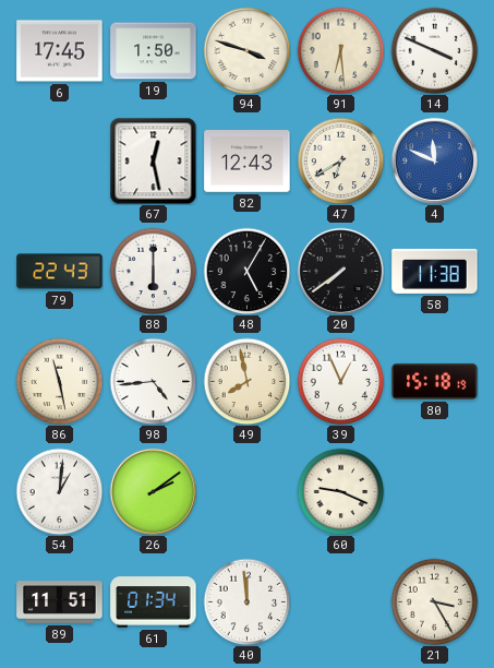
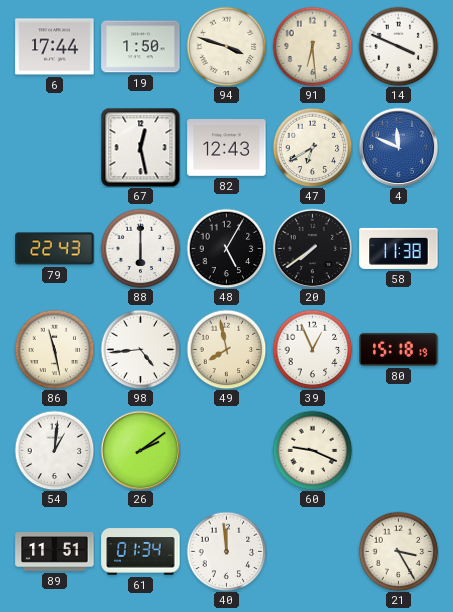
6: 17:45 -> 17:44 (55, 47)
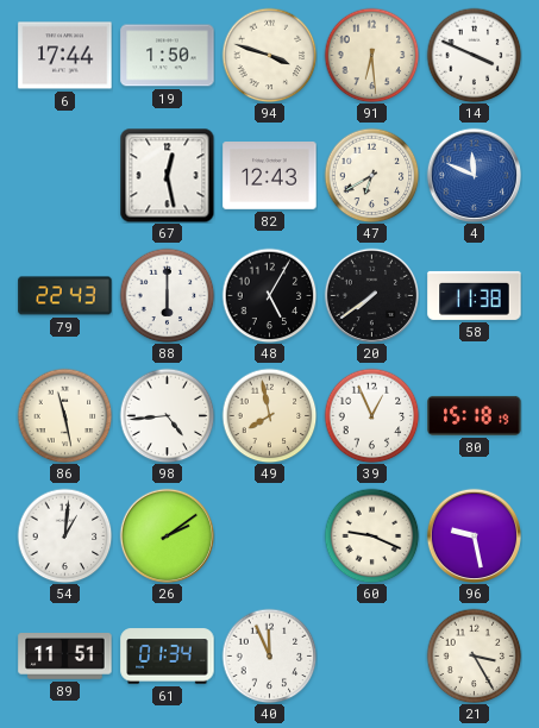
96: none -> 9:28 (474, 535)
40: 11:59 -> 11:56 (269, 655)
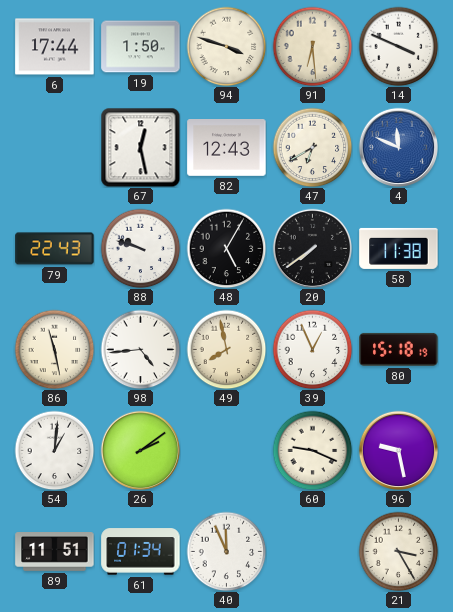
88: 6:00 -> 9:48 (140, 248)
